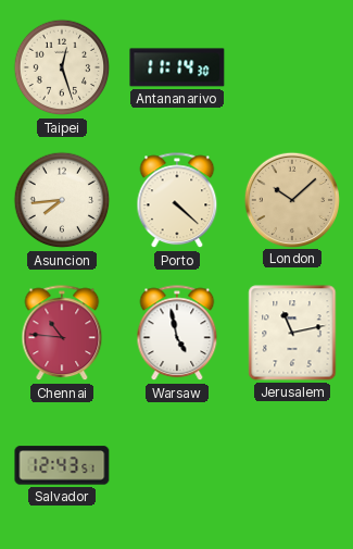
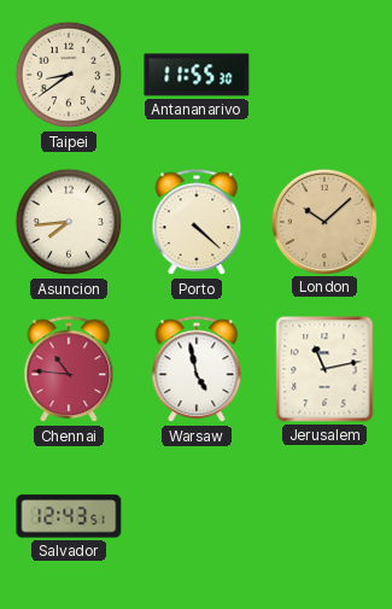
Taipei: 12:27 -> 8:39 (69, 75)
Antananarivo: 11:14 -> 11:55 (197, 75)
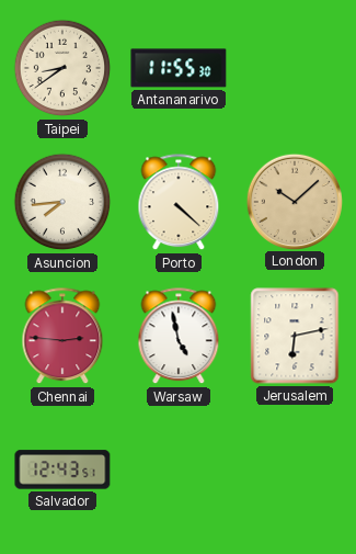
Chennai: 10:46 -> 2:46 (62, 337)
Jerusalem: 11:13 -> 6:13 (295, 336)
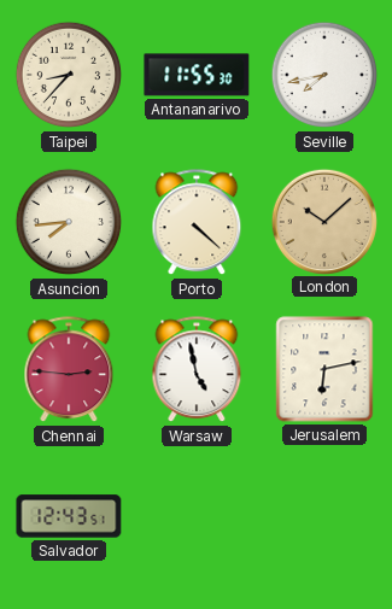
Taipei: 8:39 -> 8:37 (69, 75)
Seville: none -> 7:43 (324, 75)
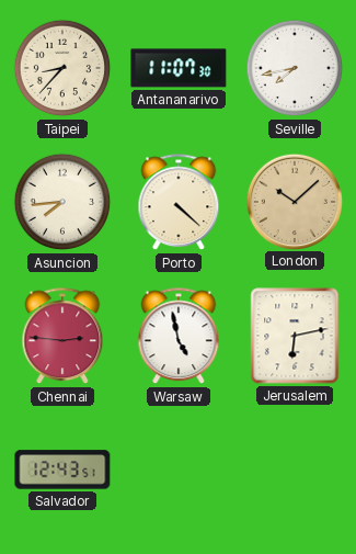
Antananarivo: 11:55 -> 11:07 (179, 68)
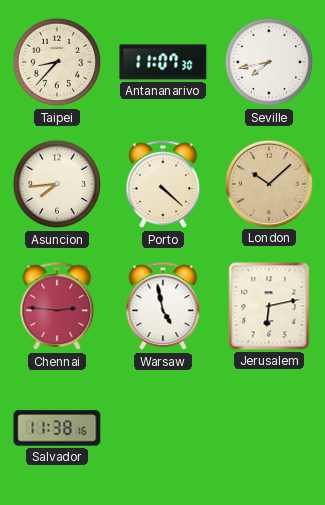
Salvador: 12:43 -> 11:38 (57, 428)
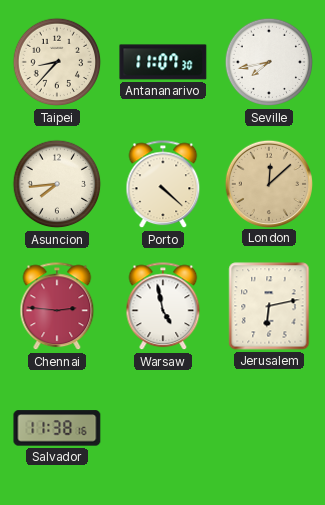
London: 10:08 -> 12:08 (268, 183)
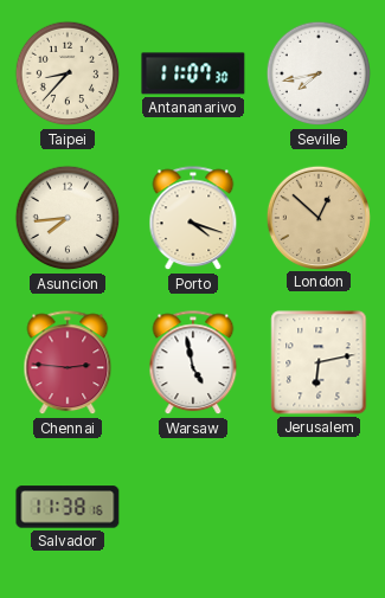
Porto: 4:22 -> 4:18 (193, 219)
London: 12:08 -> 12:52 (317, 217)
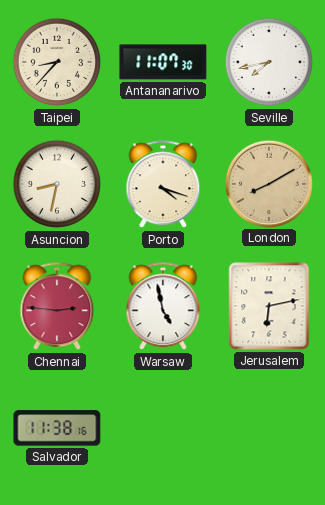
Asuncion: 7:44 -> 8:32 (57, 184)
London: 12:52 -> 8:10 (268, 183)
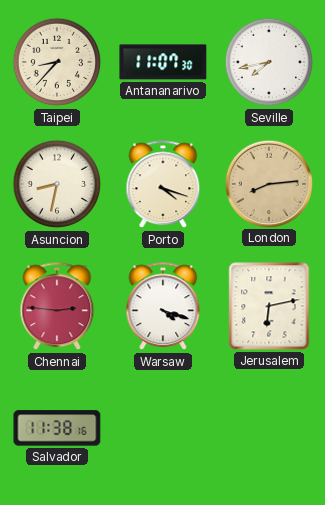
London: 8:10 -> 8:14 (268, 183)
Warsaw: 4:58 -> 4:18 (163, 307)
